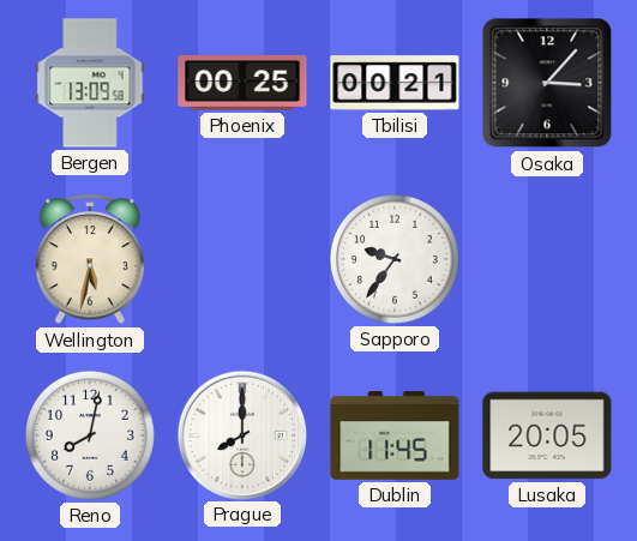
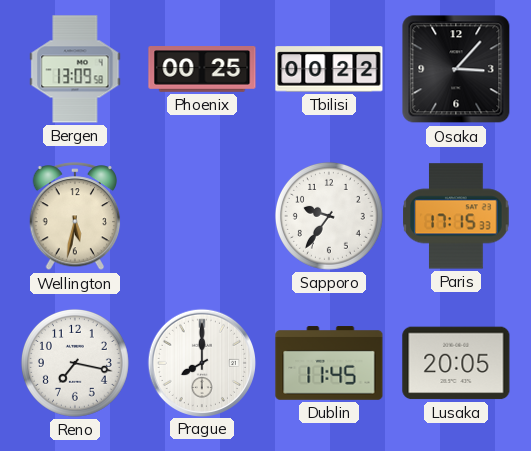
Tbilisi: 00:21 -> 00:22 (329, 69)
Paris: none -> 17:15 (456, 216)
Reno: 8:02 -> 7:17 (75, 363)
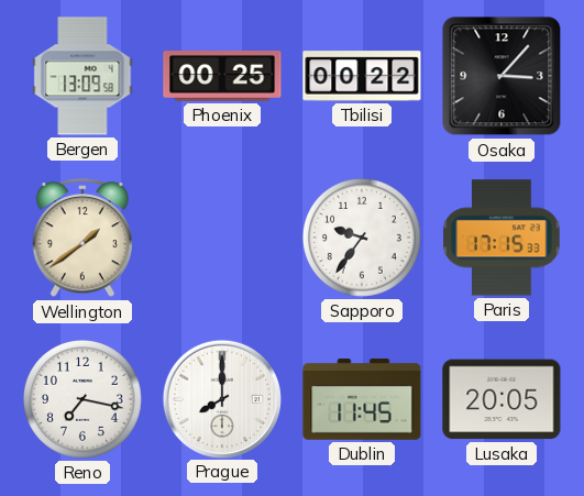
Wellington: 5:32 -> 1:39 (82, 239)
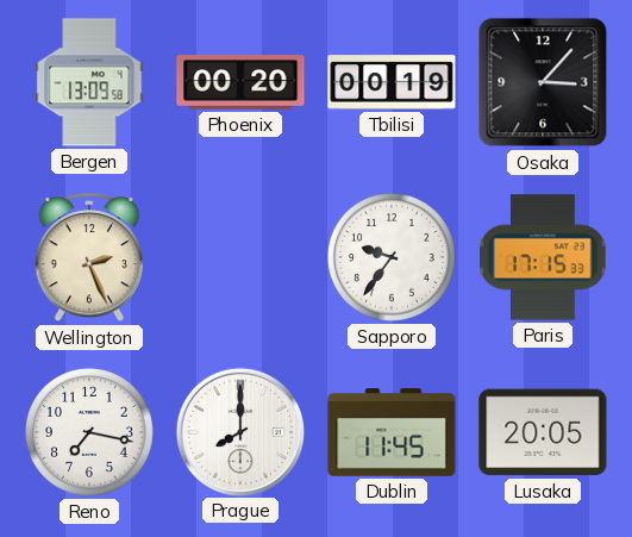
Phoenix: 00:25 -> 00:20 (240, 83)
Tbilisi: 00:22 -> 00:19 (392, 82)
Wellington: 1:39 -> 2:26 (89, 258)
